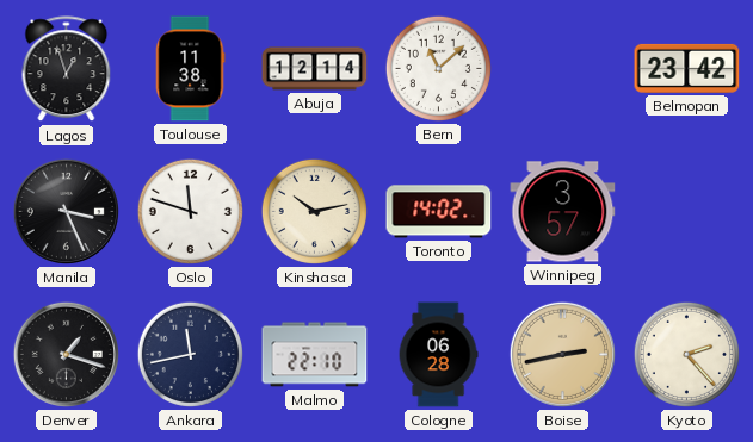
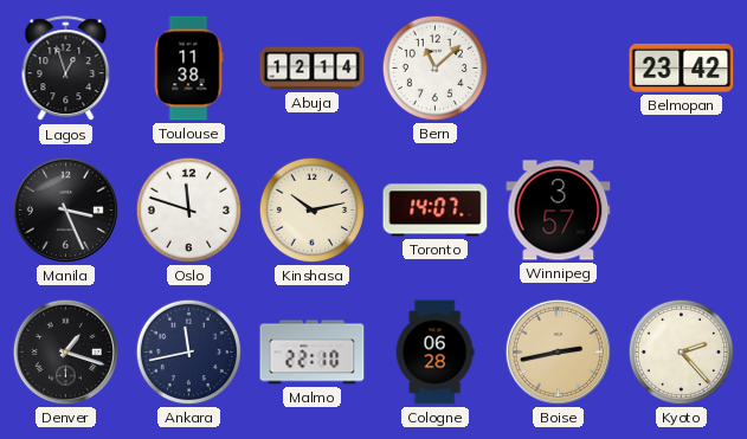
Toronto: 14:02 -> 14:07 (436, 211)
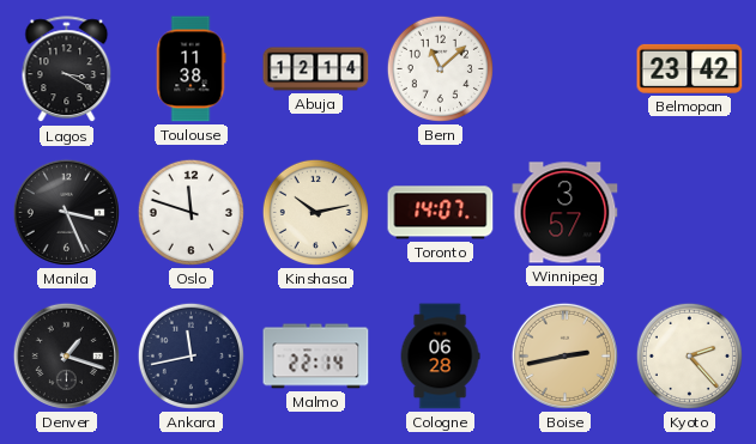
Lagos: 12:57 -> 3:20 (67, 69)
Malmo: 22:10 -> 22:14 (316, 357)
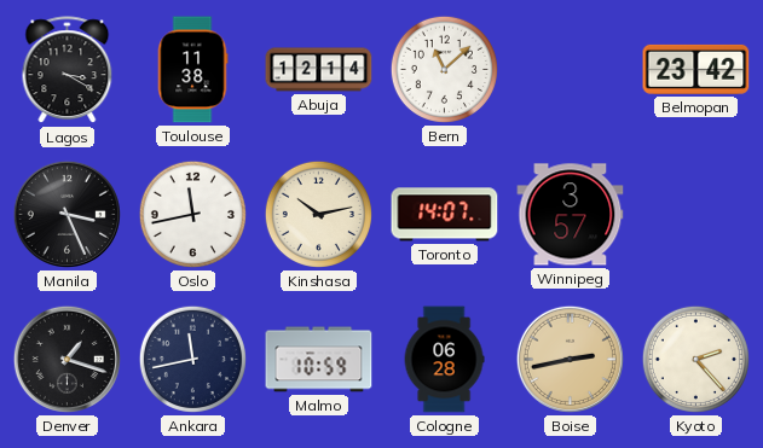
Oslo: 11:48 -> 11:43 (192, 214)
Malmo: 22:14 -> 10:59 (319, 360)
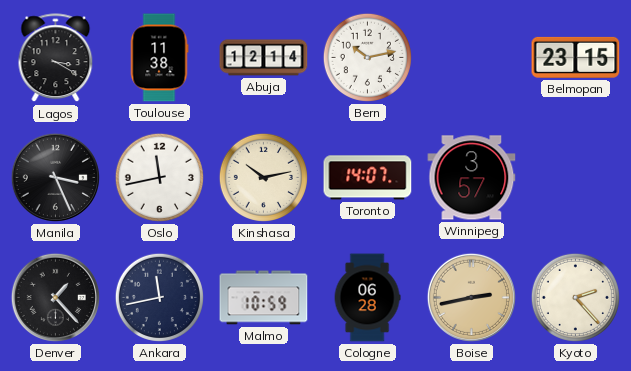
Bern: 11:08 -> 10:13 (367, 57)
Belmopan: 23:42 -> 23:15 (576, 57)
Denver: 1:18 -> 1:23 (55, 297)
